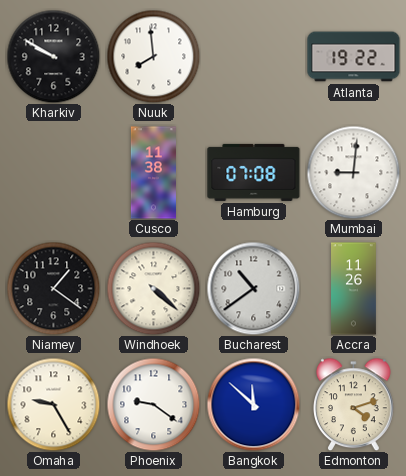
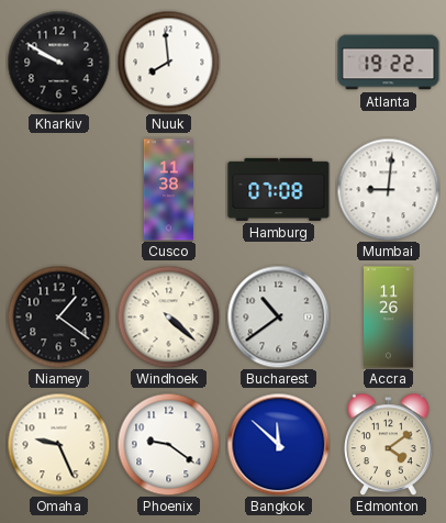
Omaha: 9:25 -> 9:26 (58, 444)
Edmonton: 4:12 -> 4:09 (389, 444)
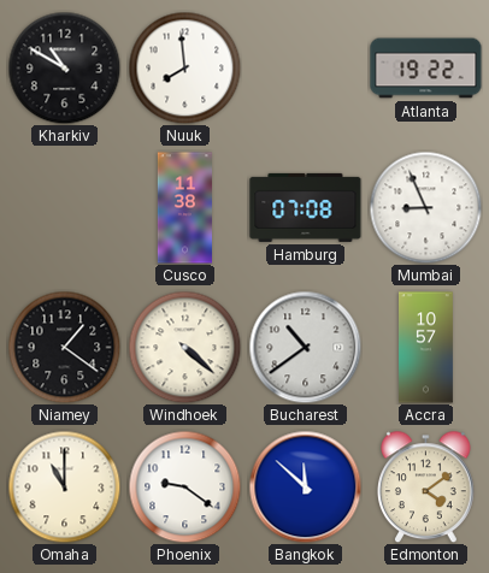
Kharkiv: 9:50 -> 10:50 (64, 67)
Mumbai: 9:01 -> 8:56 (425, 207)
Accra: 11:26 -> 10:57 (426, 348)
Omaha: 9:26 -> 11:00 (64, 486)
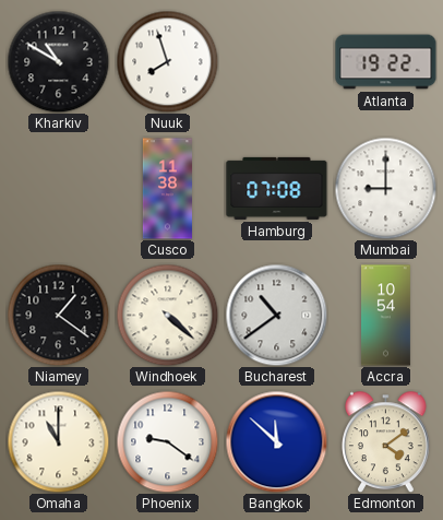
Nuuk: 7:59 -> 7:57 (167, 61)
Mumbai: 8:56 -> 9:00 (385, 188)
Accra: 10:57 -> 10:54 (386, 316)
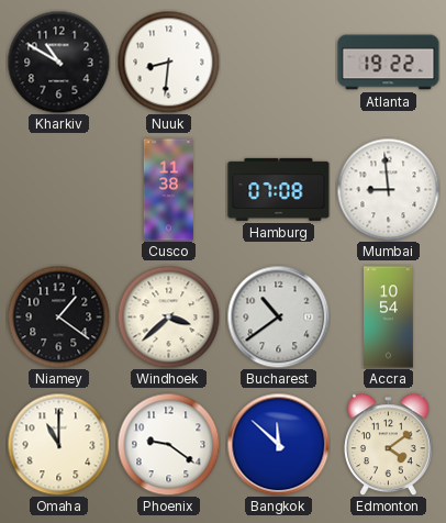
Nuuk: 7:57 -> 8:31 (168, 62)
Mumbai: 9:00 -> 8:59 (388, 189)
Windhoek: 4:22 -> 3:38 (168, 316)
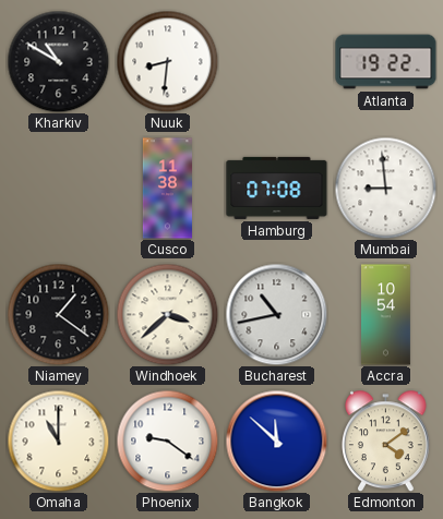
Bucharest: 10:39 -> 10:43 (276, 314)
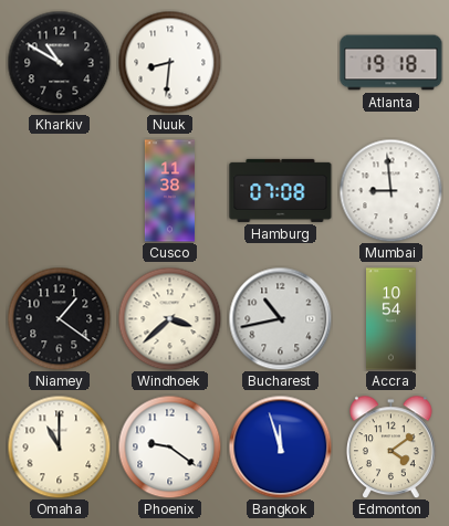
Atlanta: 19:22 -> 19:18 (391, 63)
Bangkok: 11:52 -> 11:57 (280, 446)
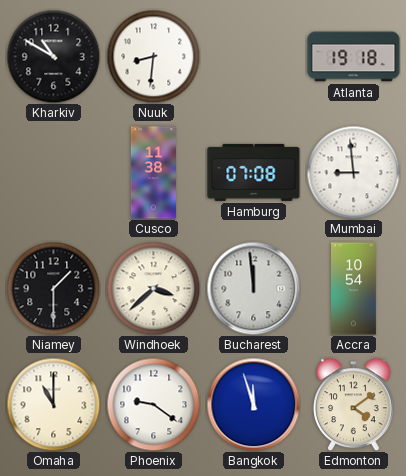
Niamey: 1:21 -> 1:30 (53, 288)
Bucharest: 10:43 -> 11:59 (253, 288)
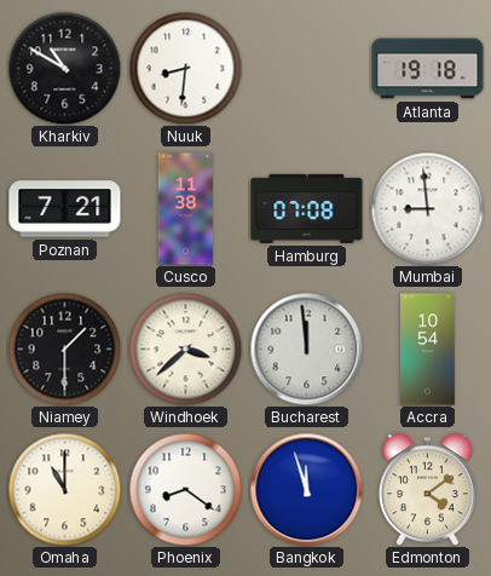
Poznan: none -> 7:21 (65, 209)
Phoenix: 9:21 -> 8:21 (185, 489)
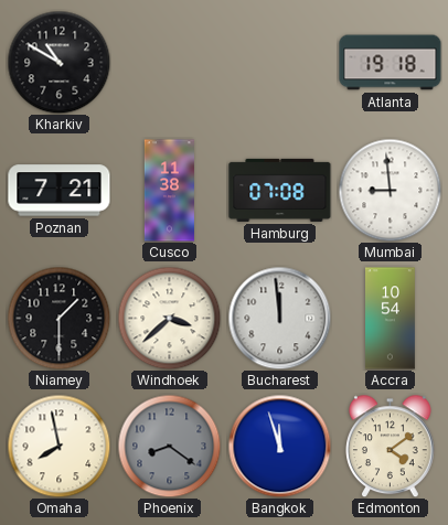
Nuuk: 8:31 -> none (185, 68)
Omaha: 11:00 -> 7:58 (58, 446)
Phoenix dial: white -> grey (169, 446)
